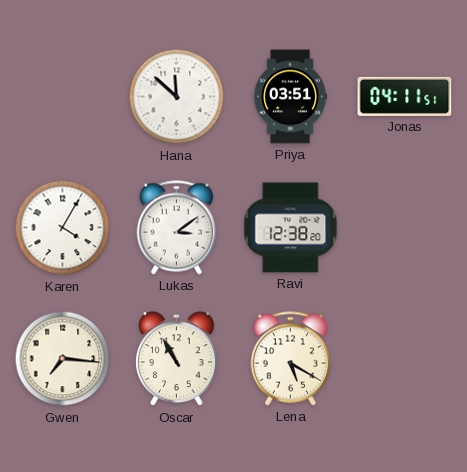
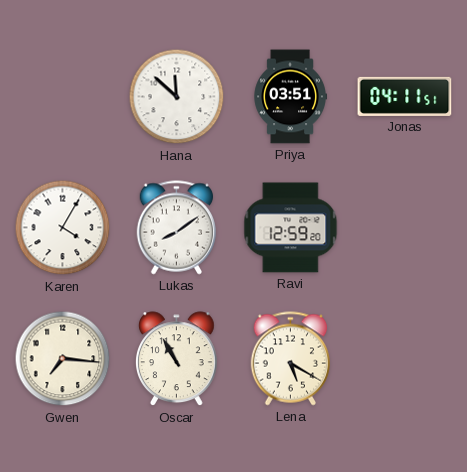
Lukas: 3:09 -> 8:09 (176, 228)
Ravi: 12:38 -> 12:59 (291, 228)
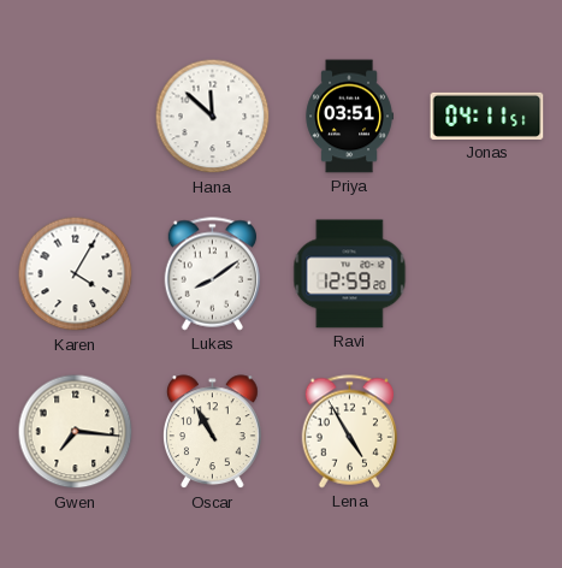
Lena: 5:20 -> 4:55 (349, 432)
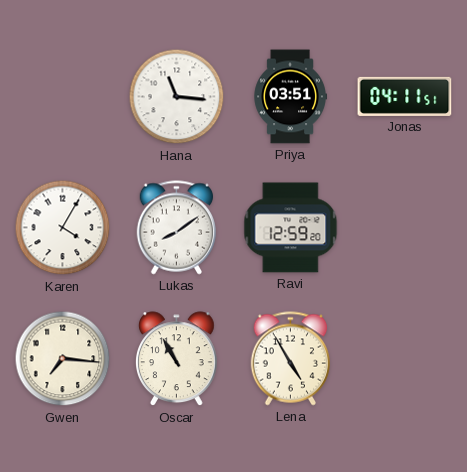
Hana: 11:52 -> 11:16 (177, 97)
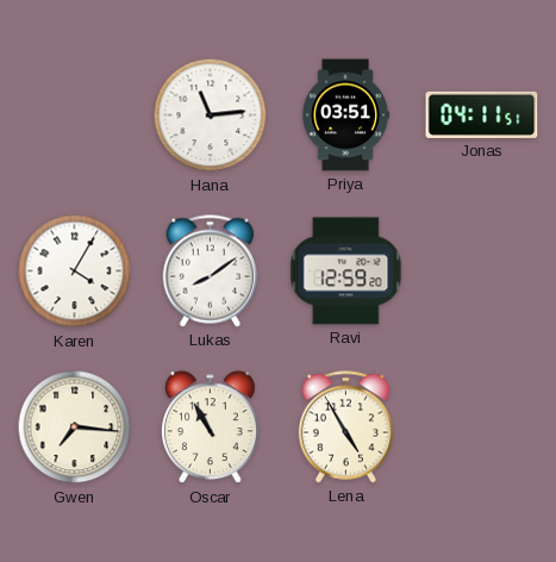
Hana: 11:16 -> 11:14 (211, 115)
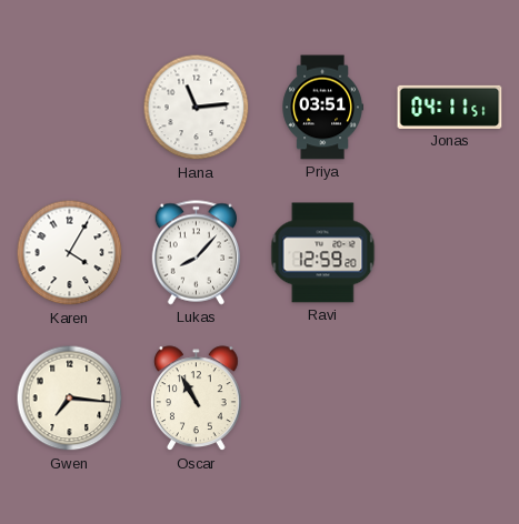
Lukas: 8:09 -> 8:07 (196, 253)
Lena: 4:55 -> none (345, 427)
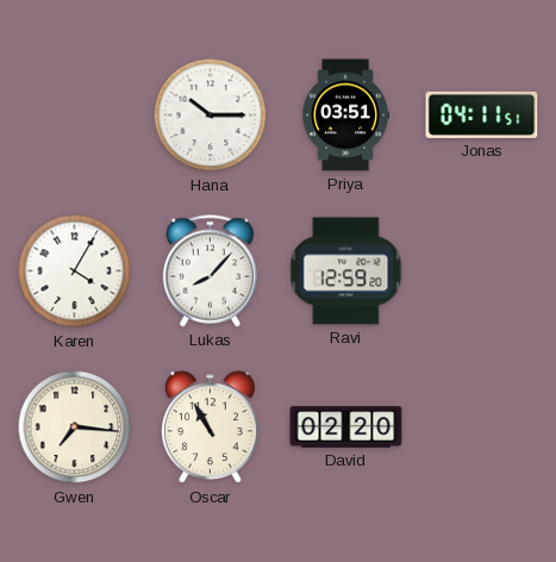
Hana: 11:14 -> 10:15 (211, 115)
David: none -> 02:20 (346, 427)
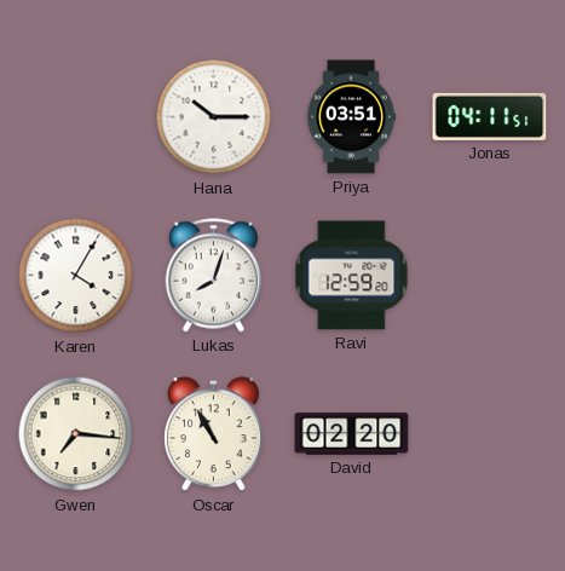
Lukas: 8:07 -> 8:03 (213, 276)
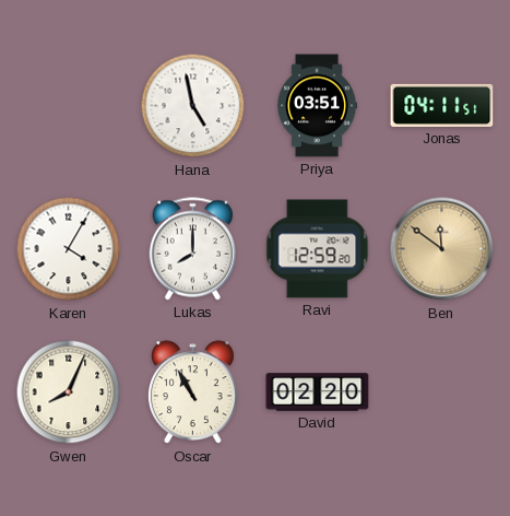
Hana: 10:15 -> 4:58 (193, 106)
Lukas: 8:03 -> 8:00 (192, 249)
Ben: none -> 11:51 (442, 249)
Gwen: 7:16 -> 8:04 (69, 392)
